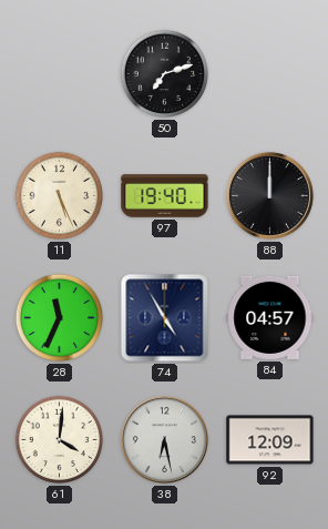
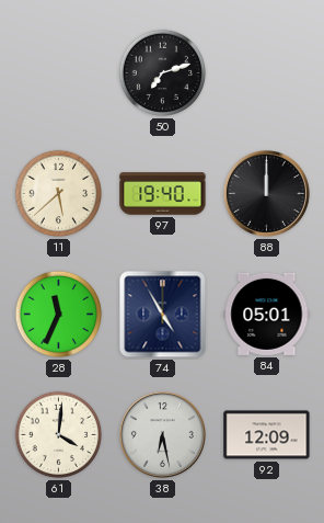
11: 5:26 -> 5:38 (59, 194)
84: 04:57 -> 05:01 (267, 314)
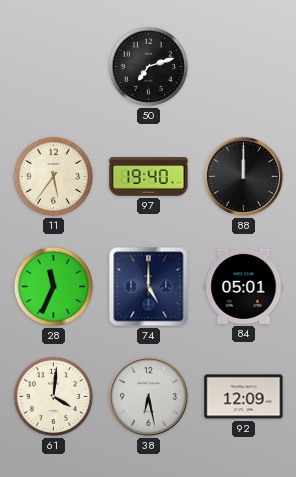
11: 5:38 -> 5:36 (54, 177)
74: 4:55 -> 5:00 (149, 287)
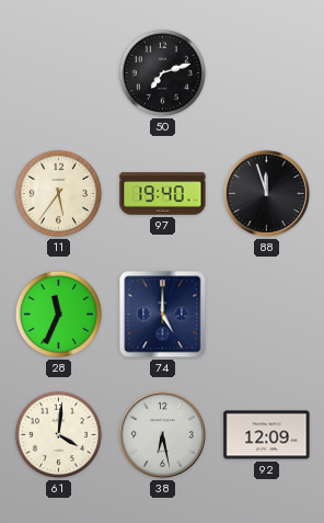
88: 12:00 -> 11:57 (266, 193)
84: 05:01 -> none (244, 286)
